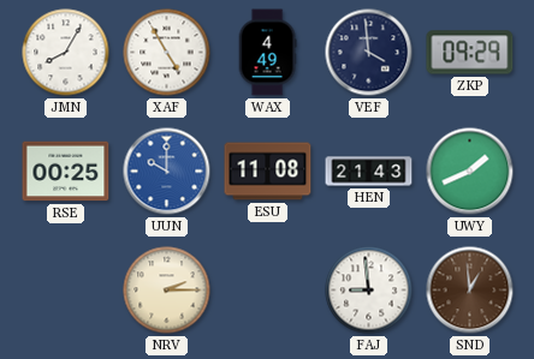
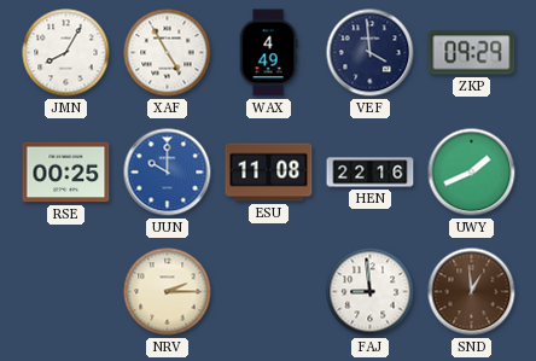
HEN: 21:43 -> 22:16 (371, 173)
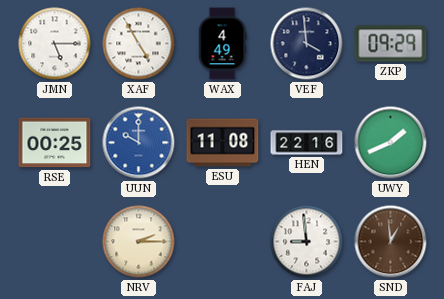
JMN: 8:05 -> 5:15 (55, 44)
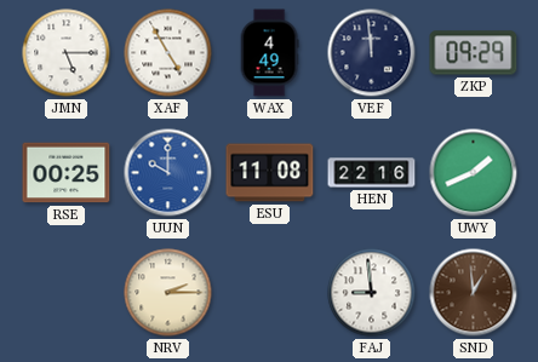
VEF: 3:59 -> 11:59 (372, 53)
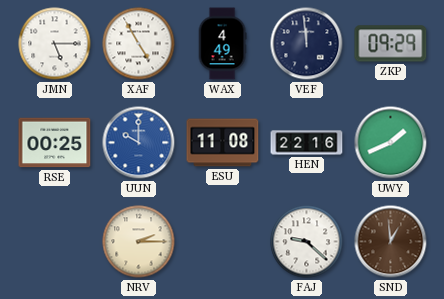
FAJ: 8:59 -> 9:22 (307, 242)
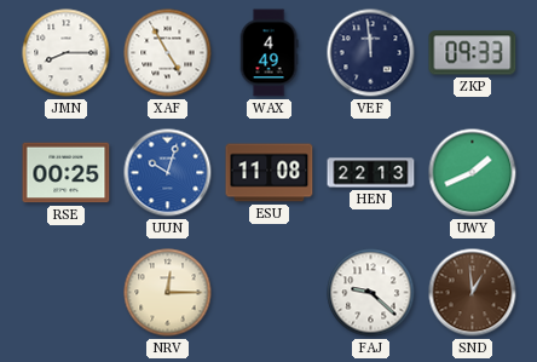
JMN: 5:15 -> 8:15 (67, 53)
ZKP: 09:29 -> 09:33 (473, 53)
UUN: 10:00 -> 10:03 (168, 173)
HEN: 22:16 -> 22:13 (371, 173)
NRV: 2:15 -> 12:15 (168, 293)
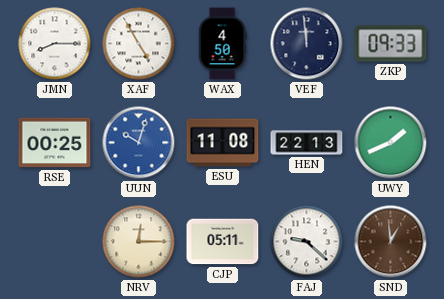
WAX: 4:49 -> 4:50 (222, 44)
CJP: none -> 05:11 (223, 242)
